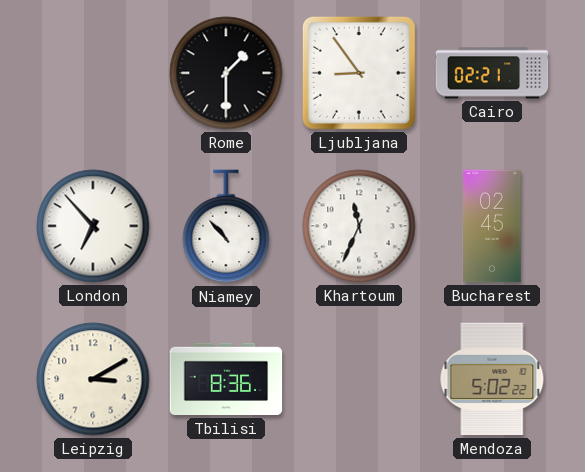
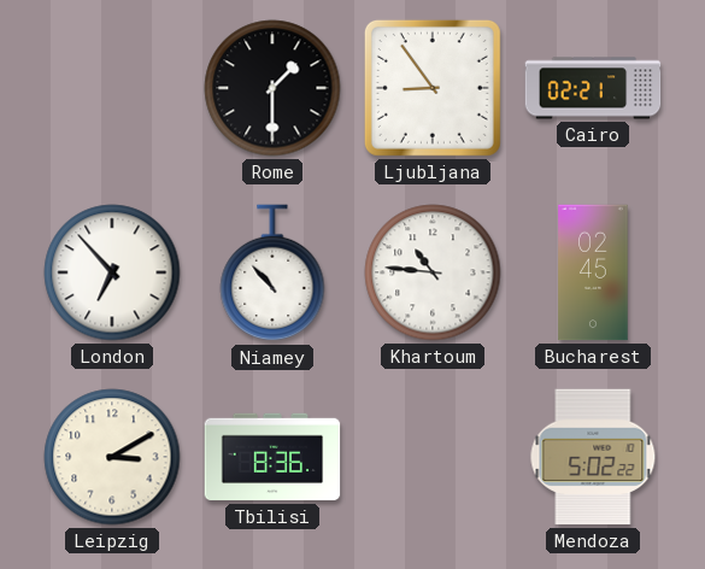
Khartoum: 11:34 -> 10:46 (433, 272)
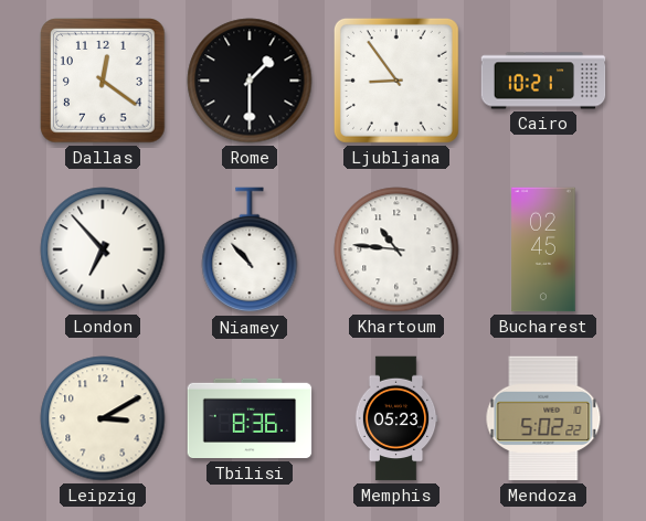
Dallas: none -> 12:21 (103, 81)
Cairo: 02:21 -> 10:21 (543, 81)
Memphis: none -> 05:23 (396, 418)
